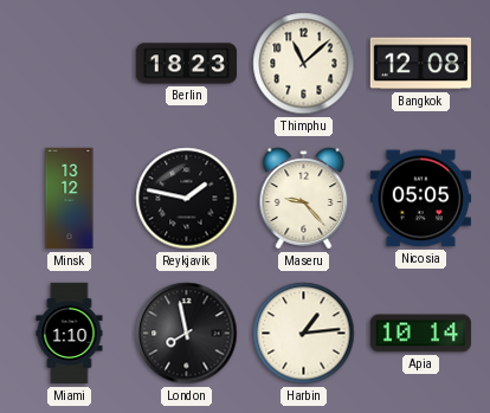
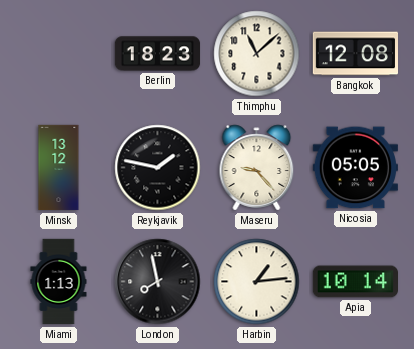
Miami: 1:10 -> 1:13 (59, 282)
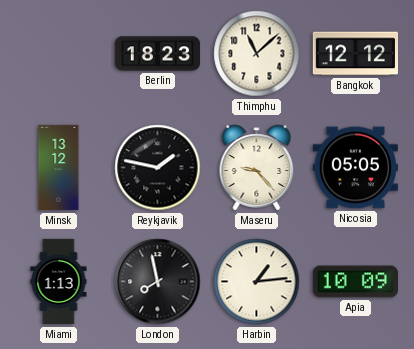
Bangkok: 12:08 -> 12:12 (355, 54)
Apia: 10:14 -> 10:09 (355, 282)
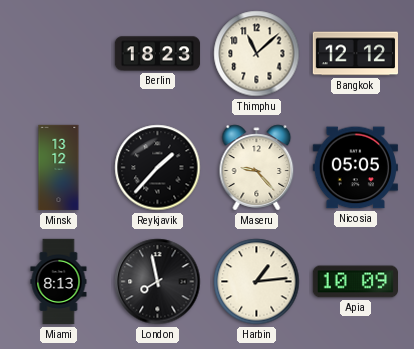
Reykjavik: 1:47 -> 1:37 (158, 168)
Miami: 1:13 -> 8:13 (59, 282)
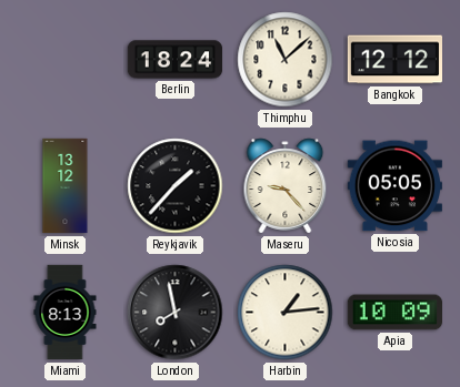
Berlin: 18:23 -> 18:24 (176, 60)
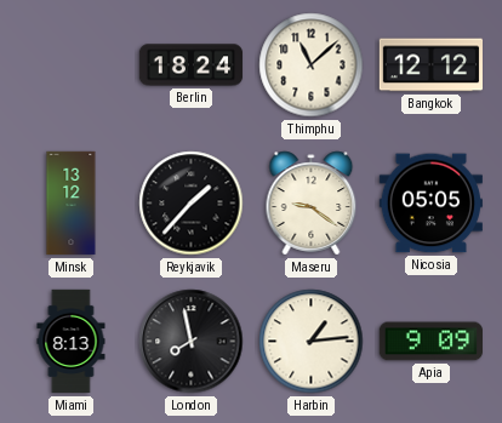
Maseru: 9:23 -> 9:21 (312, 204)
Apia: 10:09 -> 9:09 (430, 342)
